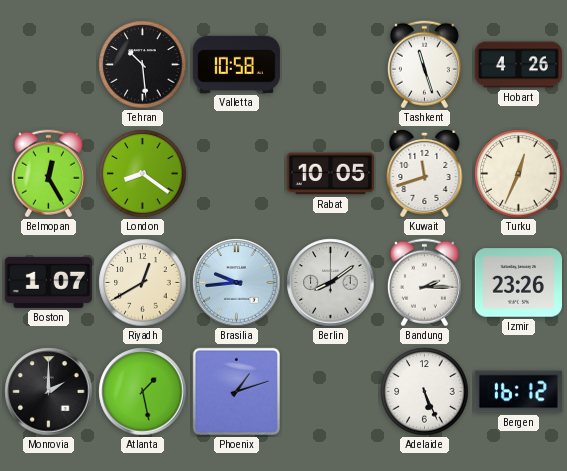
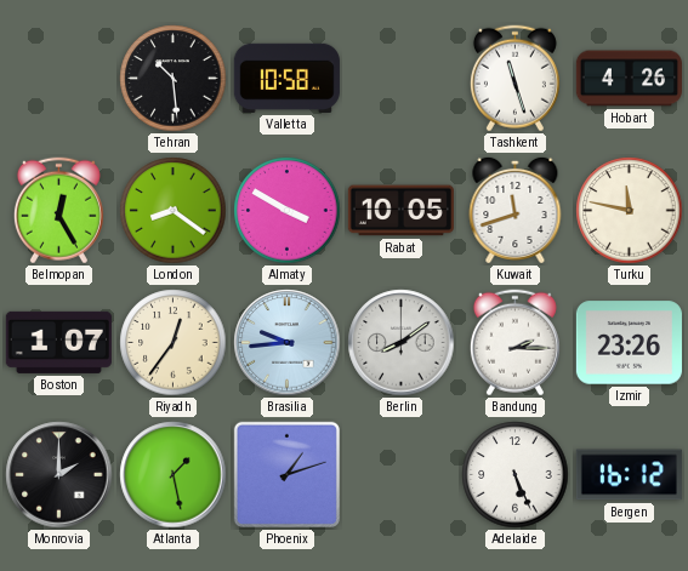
Almaty: none -> 3:50 (288, 211)
Turku: 12:34 -> 11:47 (630, 211)
Riyadh: 12:40 -> 12:36 (174, 343)
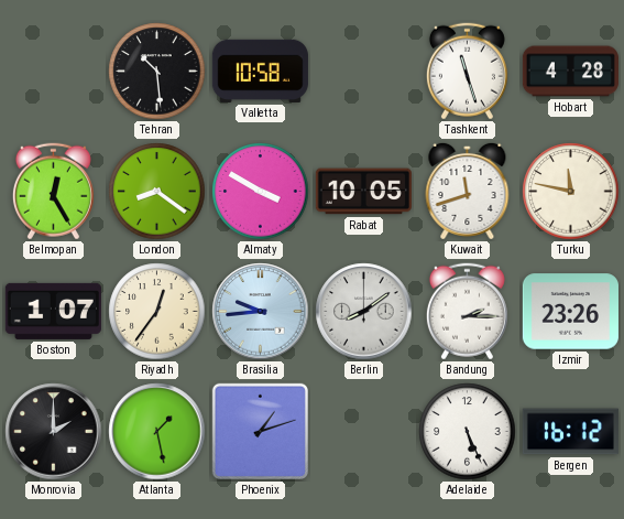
Hobart: 4:26 -> 4:28 (570, 72)
